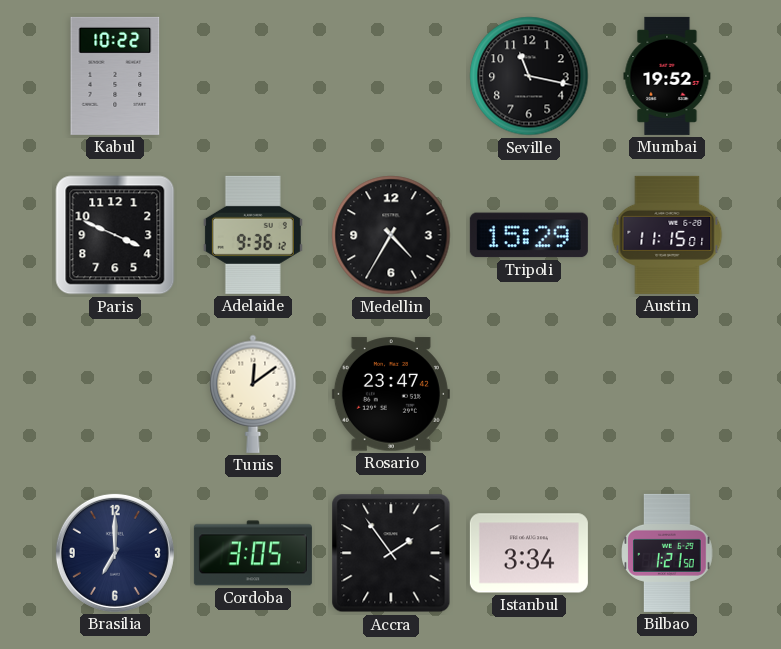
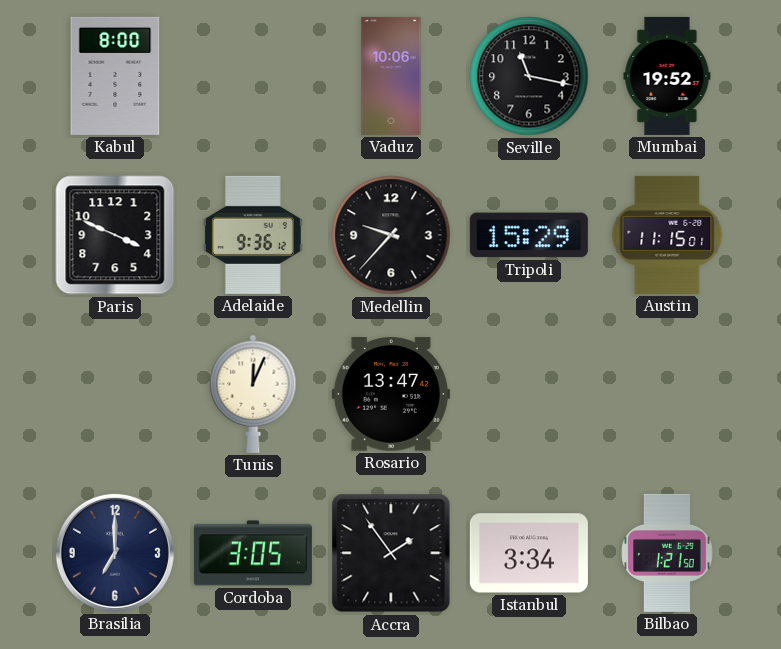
Kabul: 10:22 -> 8:00 (115, 76)
Vaduz: none -> 10:06 (391, 76)
Medellin: 4:35 -> 9:37 (391, 235)
Tunis: 12:09 -> 12:04 (253, 394)
Rosario: 23:47 -> 13:47 (391, 394)
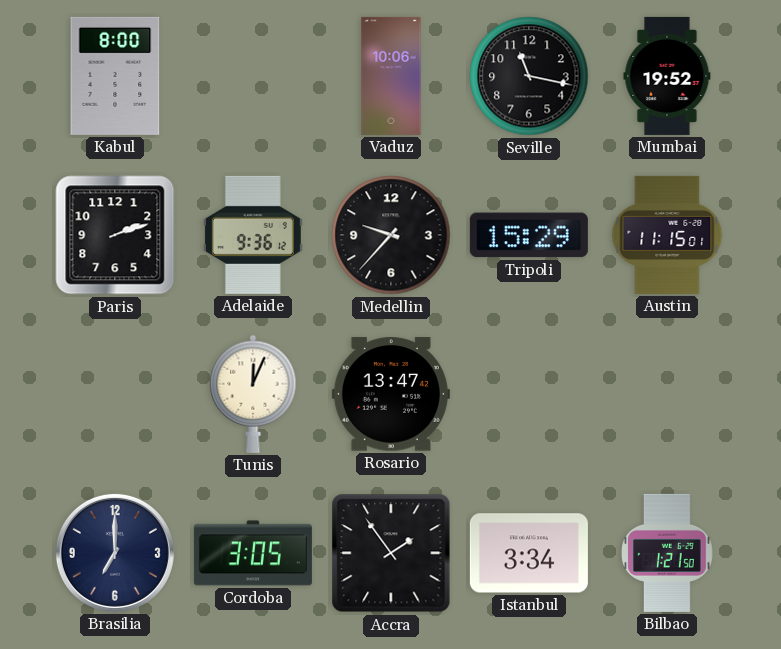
Paris: 3:49 -> 2:12 (115, 235)
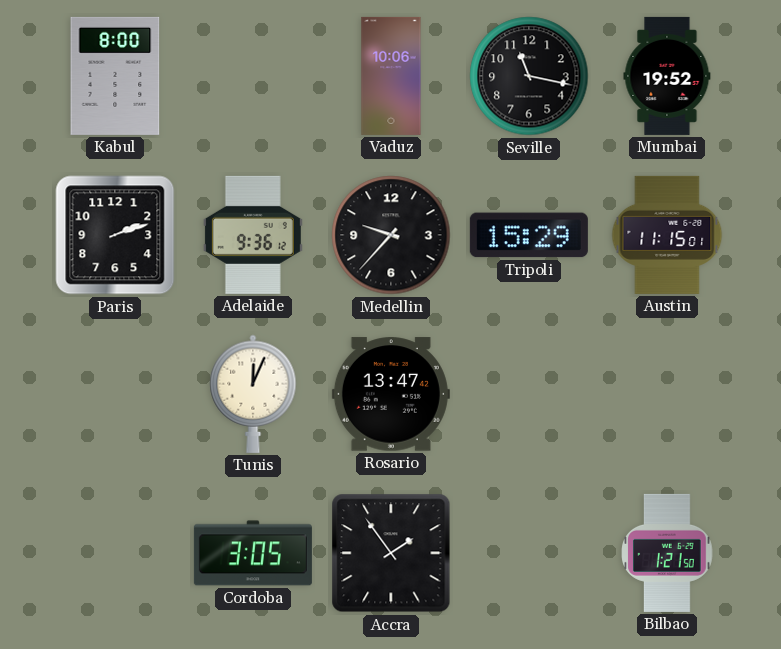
Brasilia: 7:00 -> none (115, 553)
Istanbul: 3:34 -> none (529, 553)
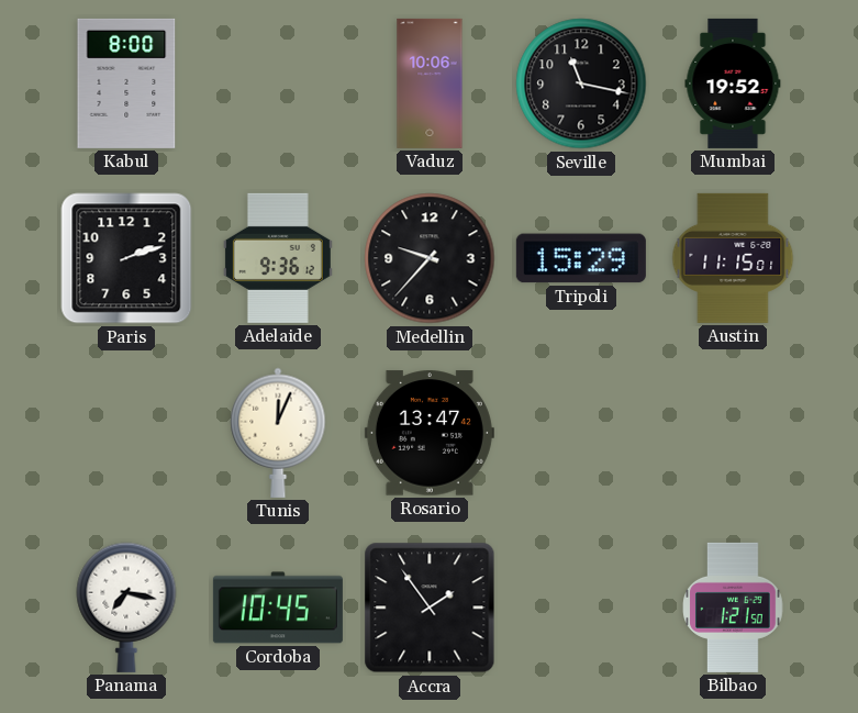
Panama: none -> 7:17 (126, 608)
Cordoba: 3:05 -> 10:45 (278, 608)
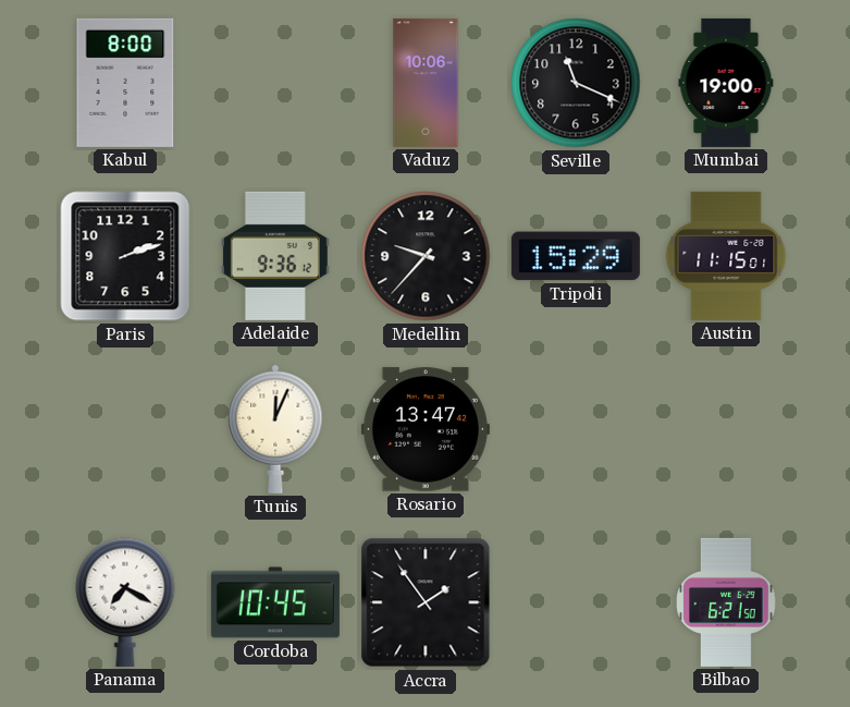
Seville: 11:17 -> 11:19 (576, 83)
Mumbai: 19:52 -> 19:00 (726, 83)
Panama: 7:17 -> 7:20 (125, 602)
Bilbao: 1:21 -> 6:21 (726, 602)
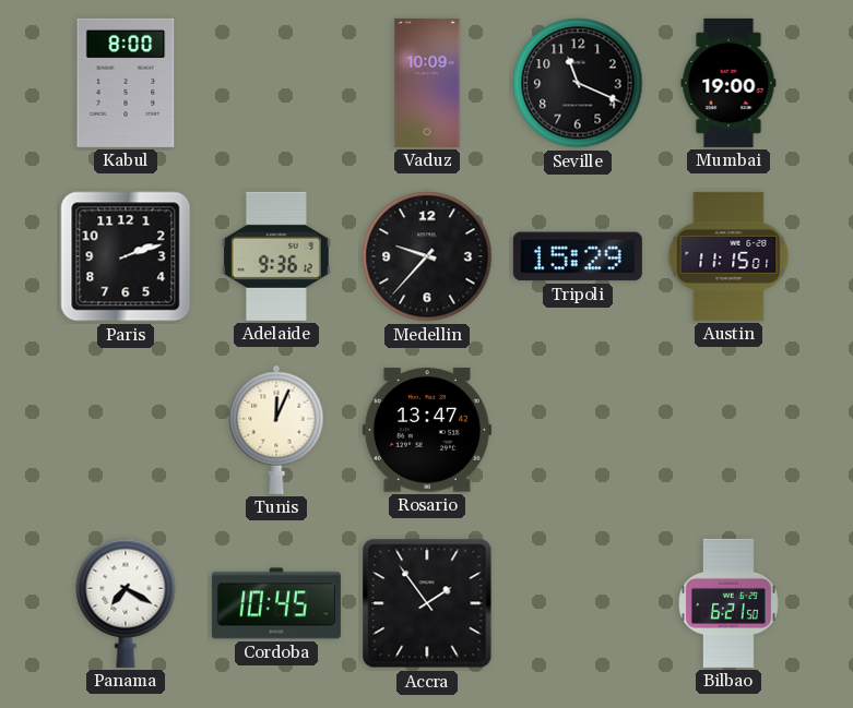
Vaduz: 10:06 -> 10:09 (427, 83)
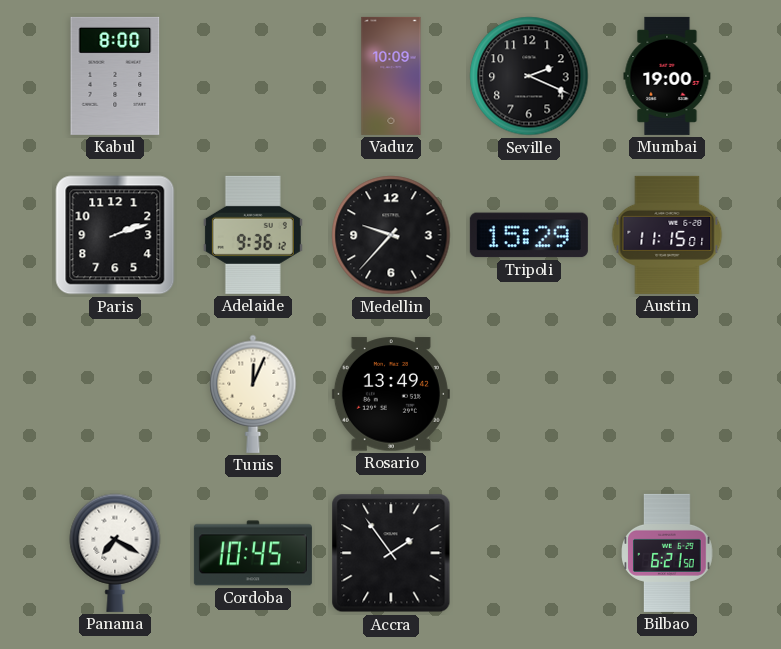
Seville: 11:19 -> 2:19 (529, 76)
Rosario: 13:47 -> 13:49 (391, 394)
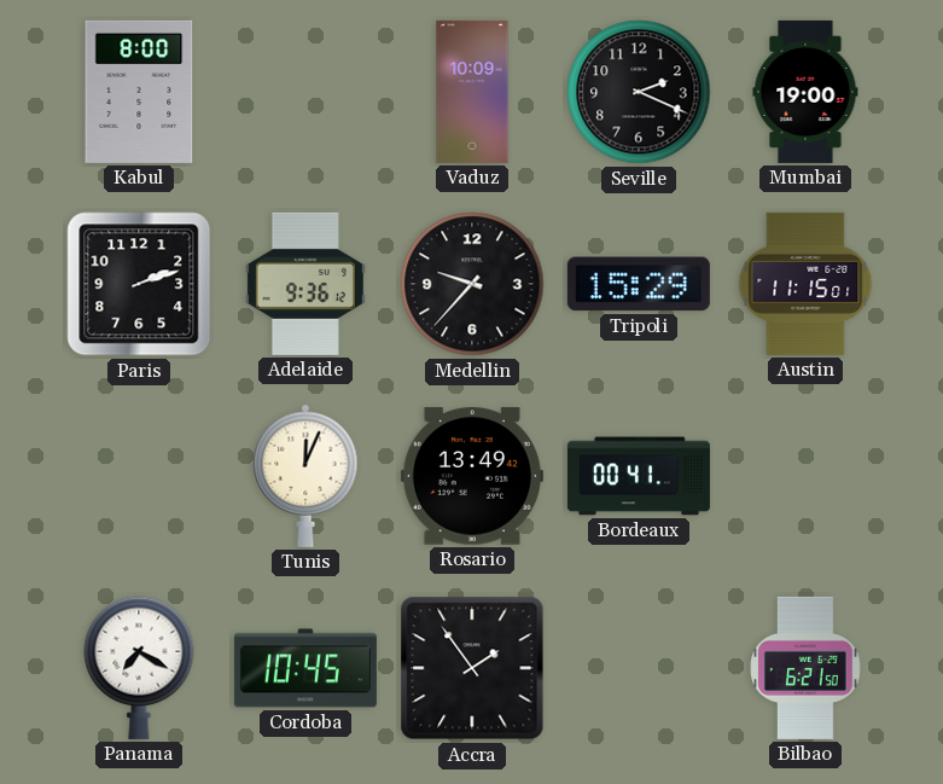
Bordeaux: none -> 00:41 (639, 476)
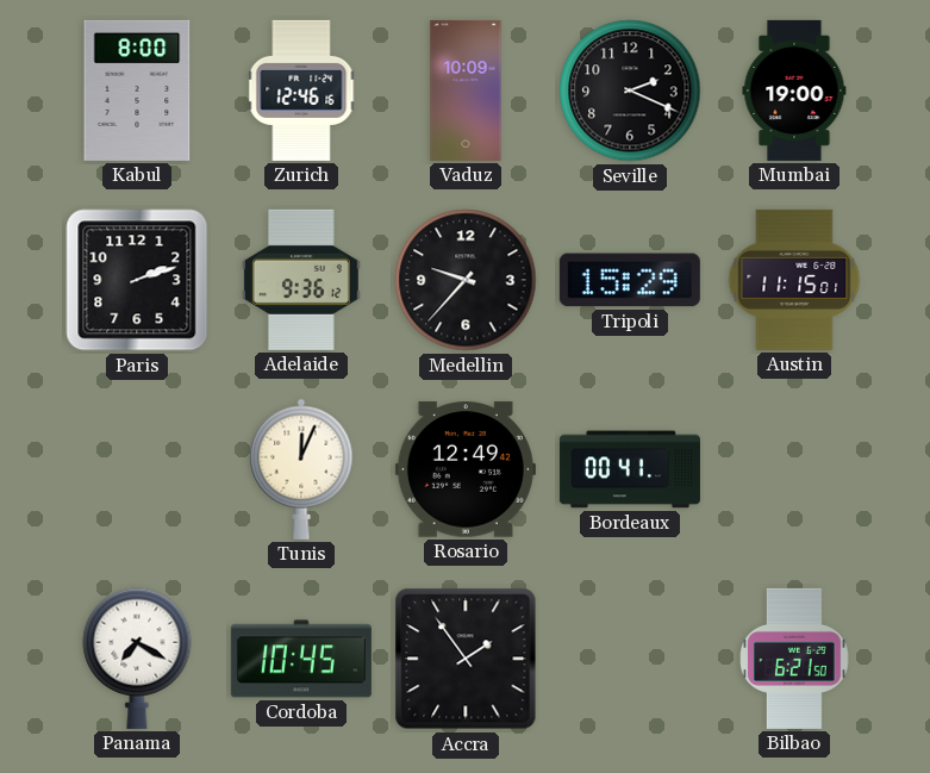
Zurich: none -> 12:46 (301, 91)
Rosario: 13:49 -> 12:49 (466, 469)
